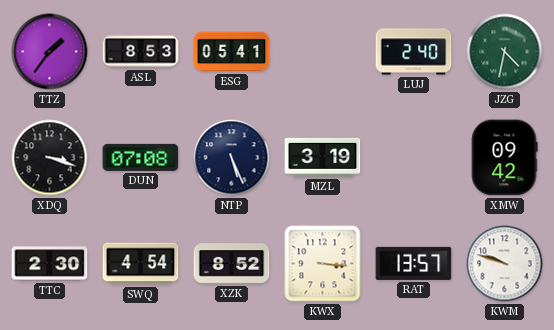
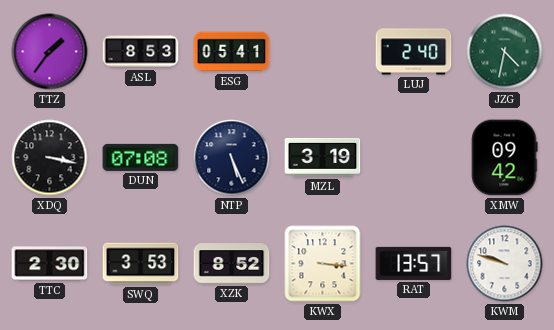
XDQ: 3:18 -> 3:17 (50, 158)
SWQ: 4:54 -> 3:53 (141, 264)
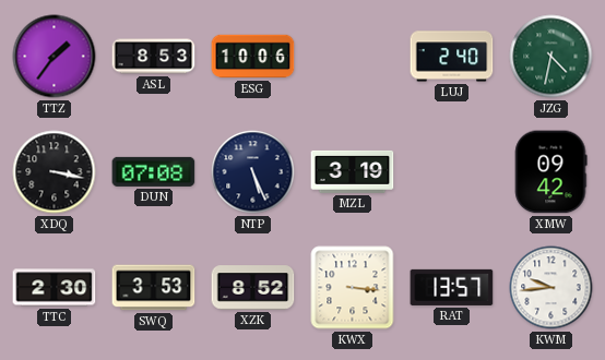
ESG: 05:41 -> 10:06 (253, 57)
KWM: 9:48 -> 9:44 (551, 288)
